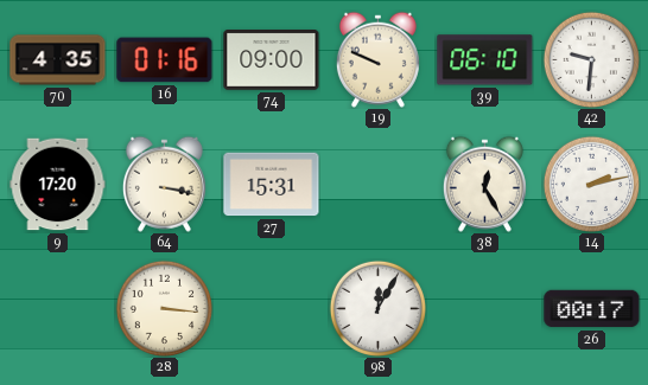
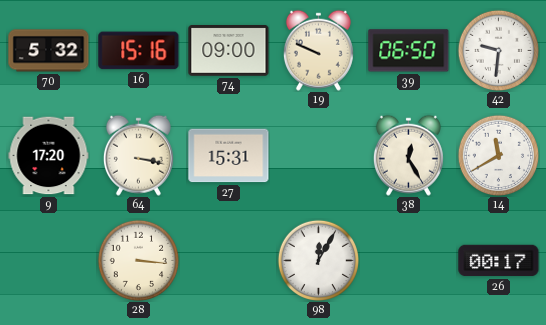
70: 4:35 -> 5:32 (49, 51)
16: 01:16 -> 15:16 (139, 51)
39: 06:10 -> 06:50 (409, 51)
14: 2:13 -> 11:40 (498, 155)
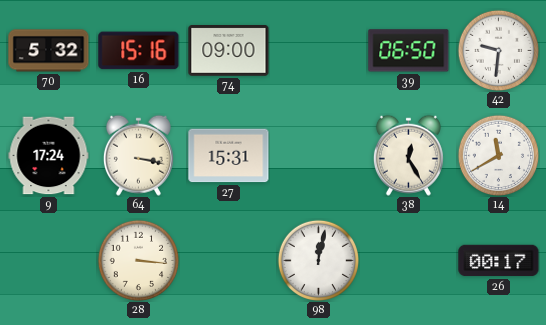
19: 9:49 -> none (318, 50)
9: 17:20 -> 17:24 (49, 156)
98: 12:05 -> 12:02 (318, 260)
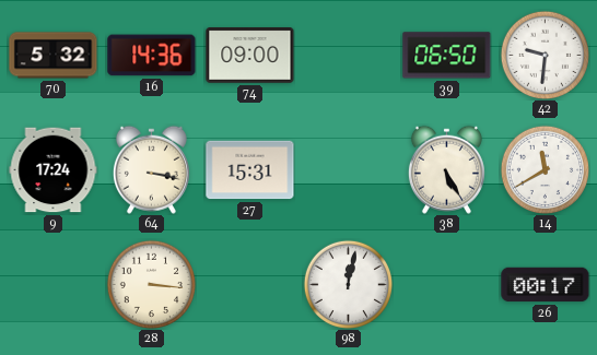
16: 15:16 -> 14:36 (152, 56)
38: 12:25 -> 5:25 (446, 169)
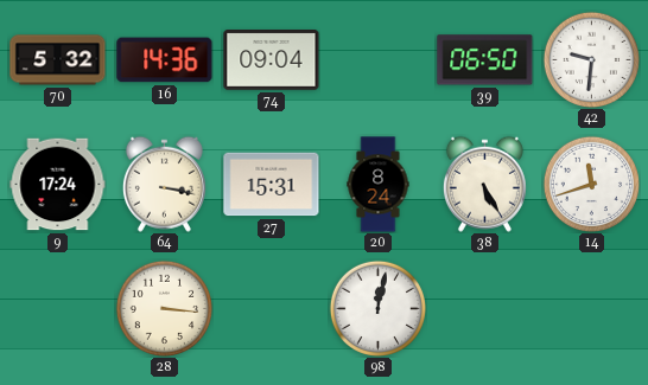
74: 09:00 -> 09:04 (272, 60)
20: none -> 8:24 (379, 185)
14: 11:40 -> 11:42 (591, 184)
26: 00:17 -> none (546, 285)
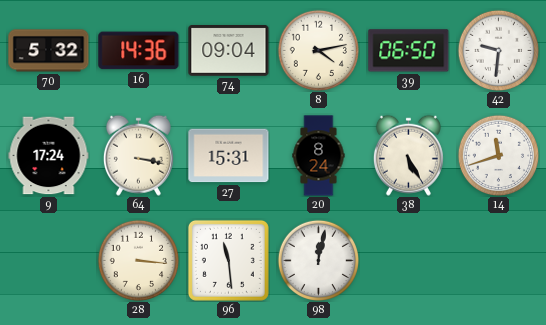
8: none -> 4:13 (318, 50)
96: none -> 11:29 (228, 260)
